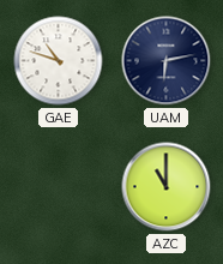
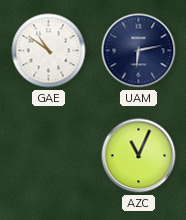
GAE: 10:48 -> 10:51 (49, 51)
AZC: 11:00 -> 11:04 (139, 156)
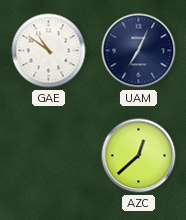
UAM: 6:13 -> 7:04 (139, 51)
AZC: 11:04 -> 12:38 (139, 156)
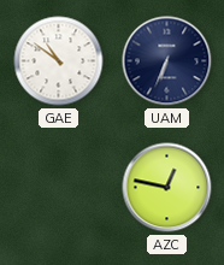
UAM: 7:04 -> 6:34 (167, 61)
AZC: 12:38 -> 12:47 (167, 188)
